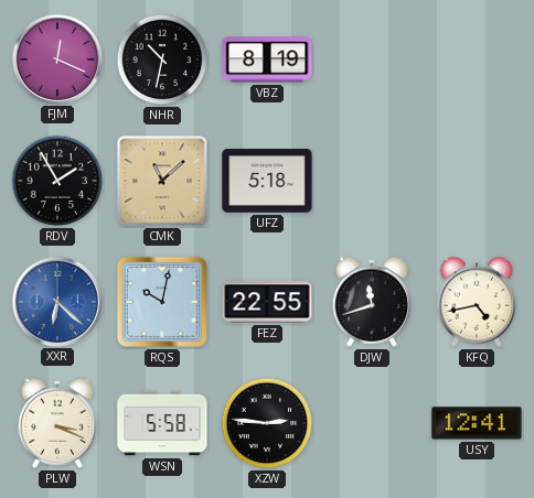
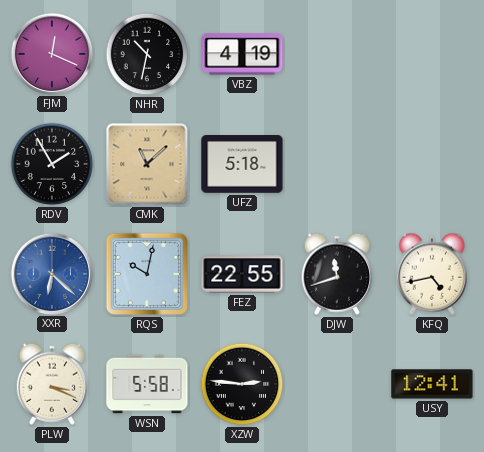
VBZ: 8:19 -> 4:19 (242, 54)
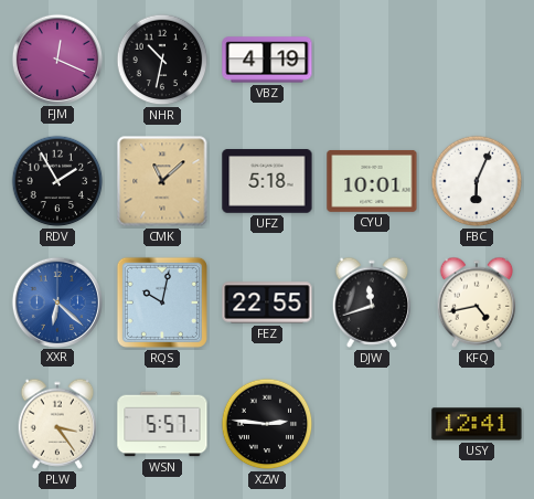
CYU: none -> 10:01 (372, 181)
FBC: none -> 6:04 (477, 181)
PLW: 3:19 -> 3:24 (57, 424)
WSN: 5:58 -> 5:57 (162, 424)
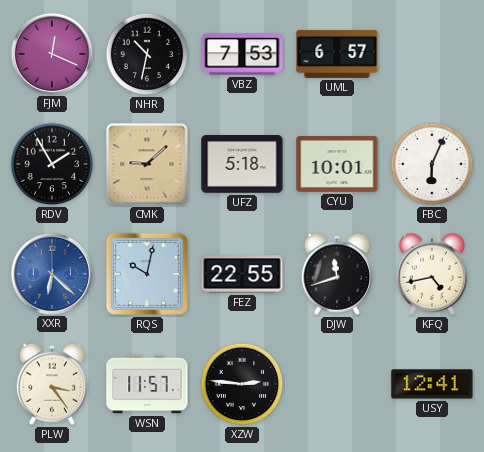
VBZ: 4:19 -> 7:53 (242, 54)
UML: none -> 6:57 (337, 54)
CMK: 11:08 -> 9:08 (147, 164)
WSN: 5:57 -> 11:57 (147, 384)
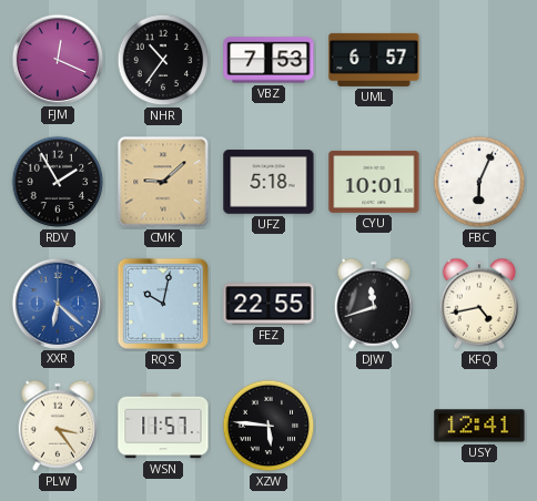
NHR: 10:32 -> 10:36 (163, 60)
XZW: 2:46 -> 5:46 (268, 426)
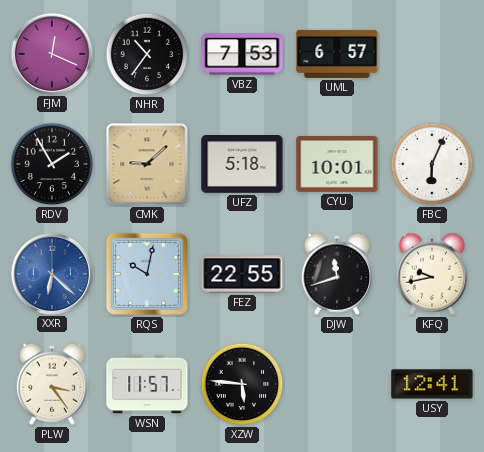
KFQ: 4:43 -> 9:43 (432, 274)
